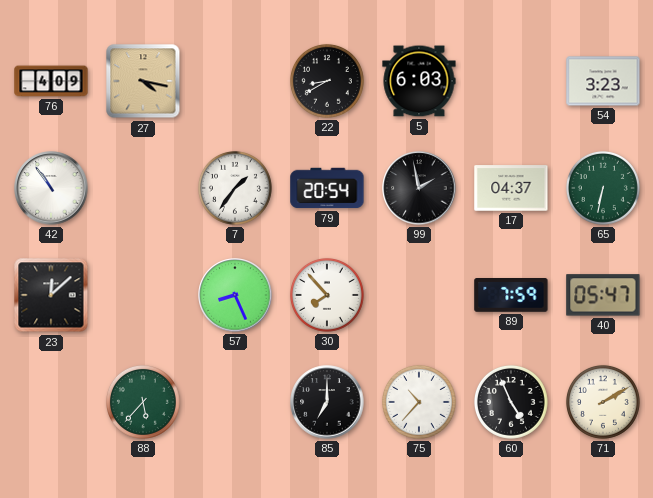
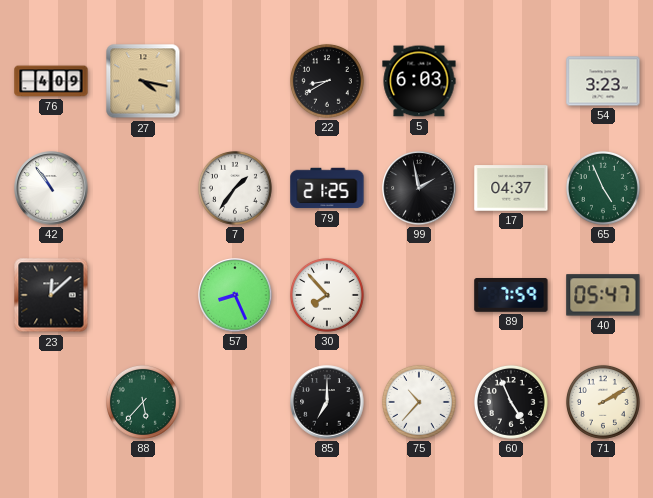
79: 20:54 -> 21:25 (327, 188)
65: 6:32 -> 4:56 (603, 188)
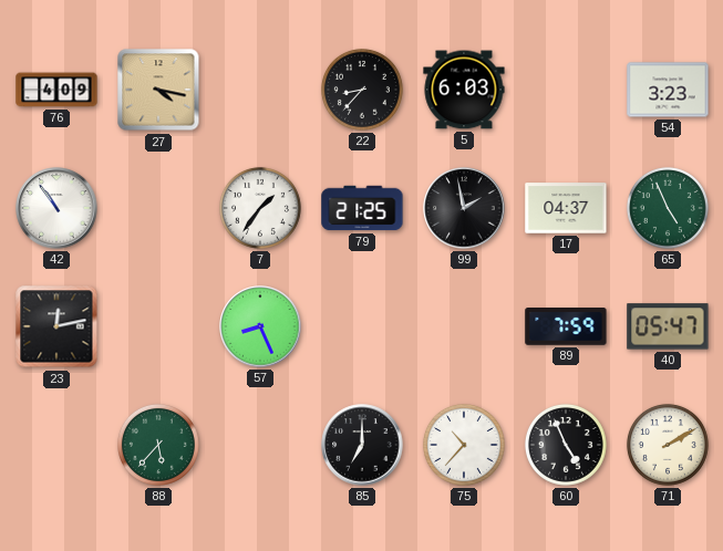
22: 8:40 -> 8:37 (362, 90)
23: 12:08 -> 12:13 (56, 326)
30: 7:53 -> none (327, 295)
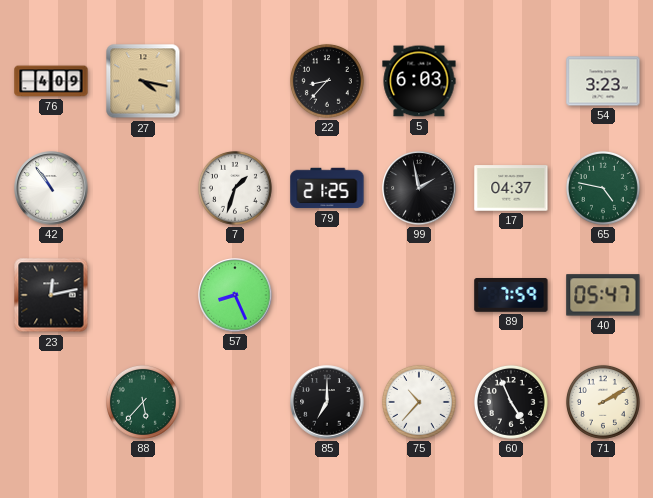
7: 1:36 -> 1:33 (235, 188)
65: 4:56 -> 4:47 (603, 188)
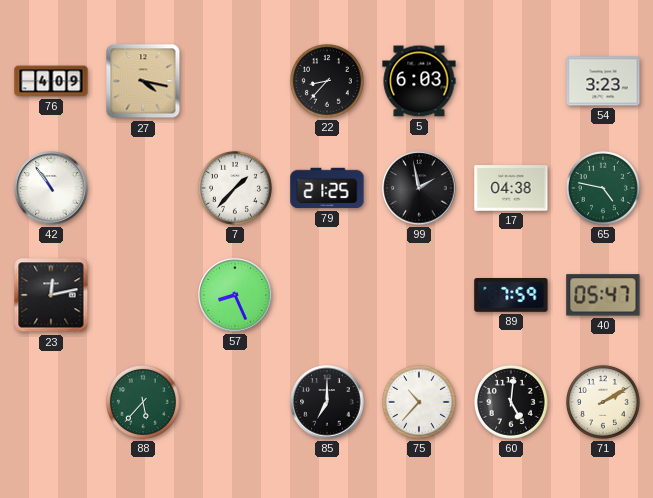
7: 1:33 -> 1:37 (235, 188)
17: 04:37 -> 04:38 (511, 188)
60: 4:56 -> 5:01 (511, 402)
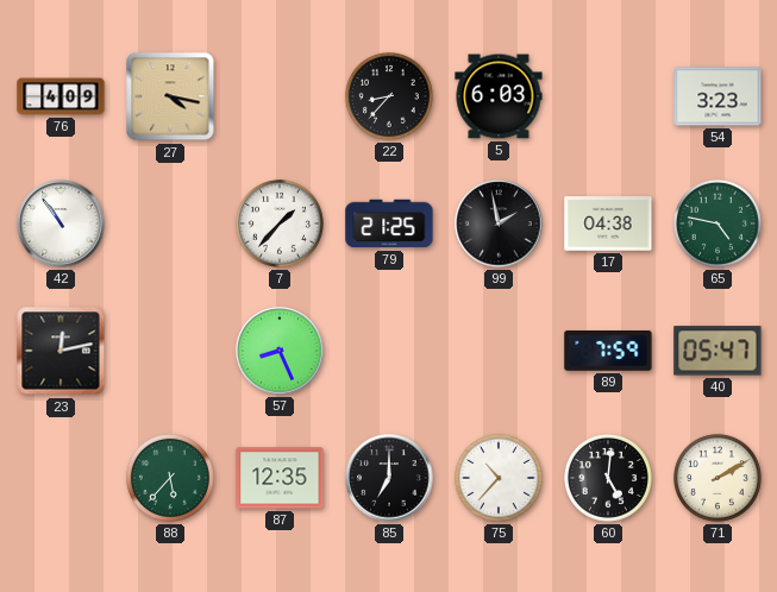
87: none -> 12:35 (280, 478)
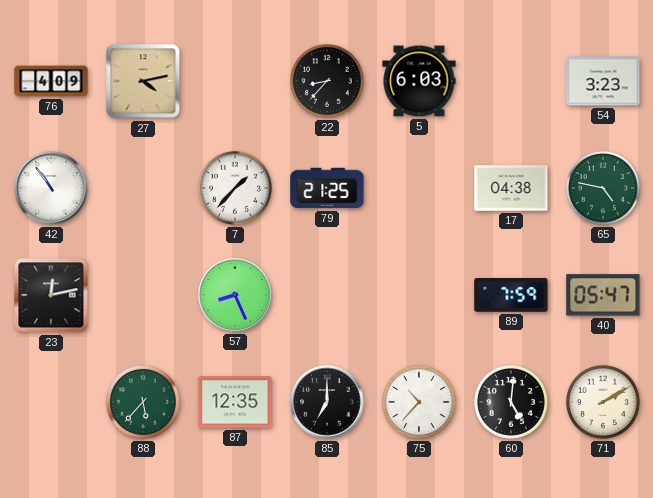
27: 4:17 -> 4:13 (143, 81)
99: 1:58 -> none (499, 223)
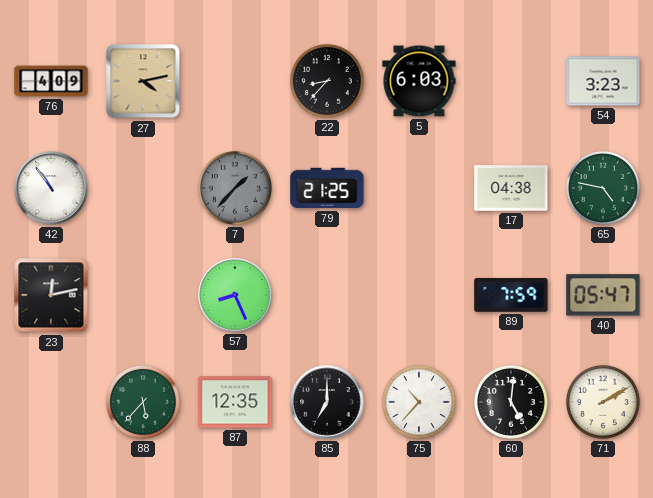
7 dial: white -> grey (235, 188)
